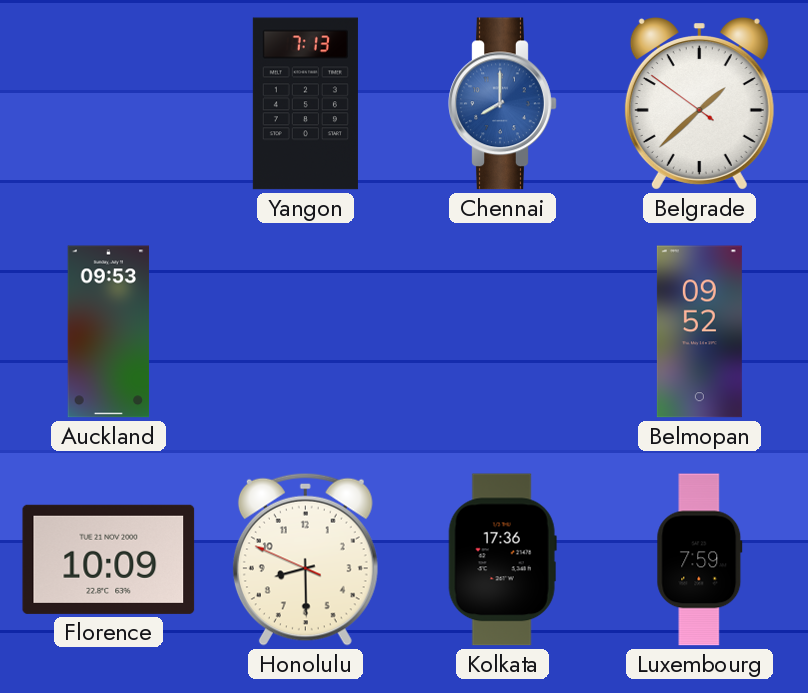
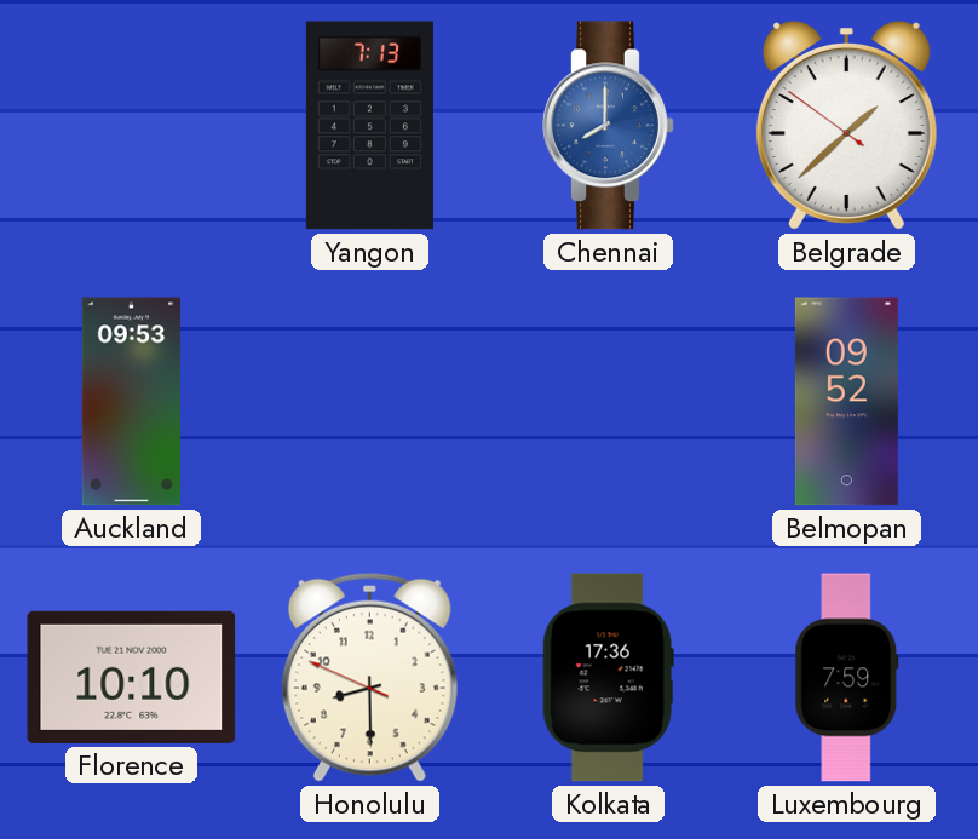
Florence: 10:09 -> 10:10 (132, 677)
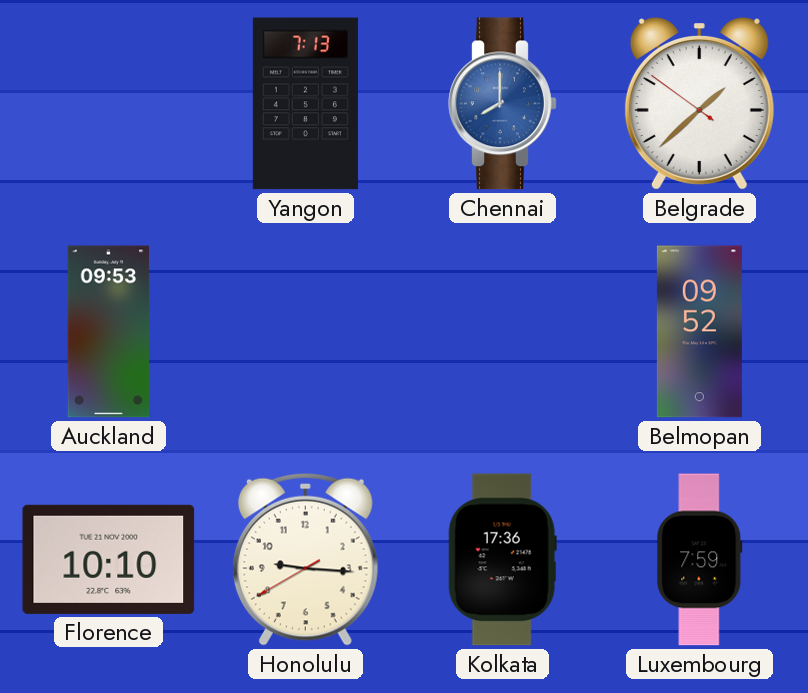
Honolulu: 8:29 -> 9:15 (305, 559)
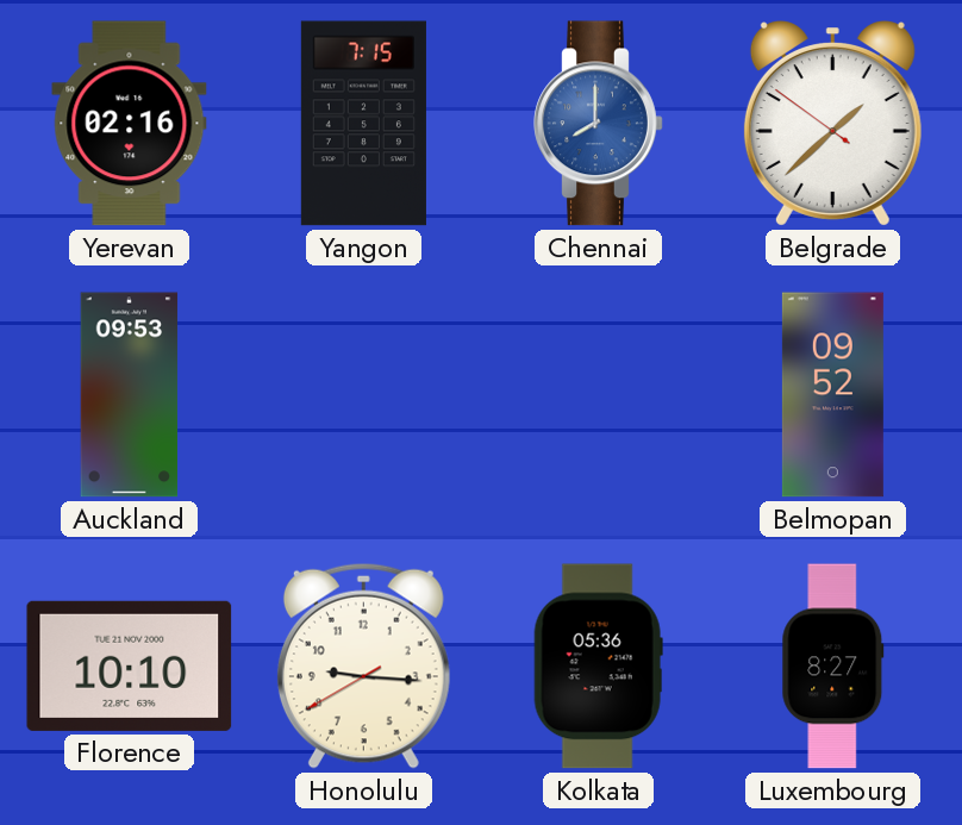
Yerevan: none -> 02:16 (130, 124)
Yangon: 7:13 -> 7:15 (363, 124)
Kolkata: 17:36 -> 05:36 (598, 667)
Luxembourg: 7:59 -> 8:27 (833, 667)
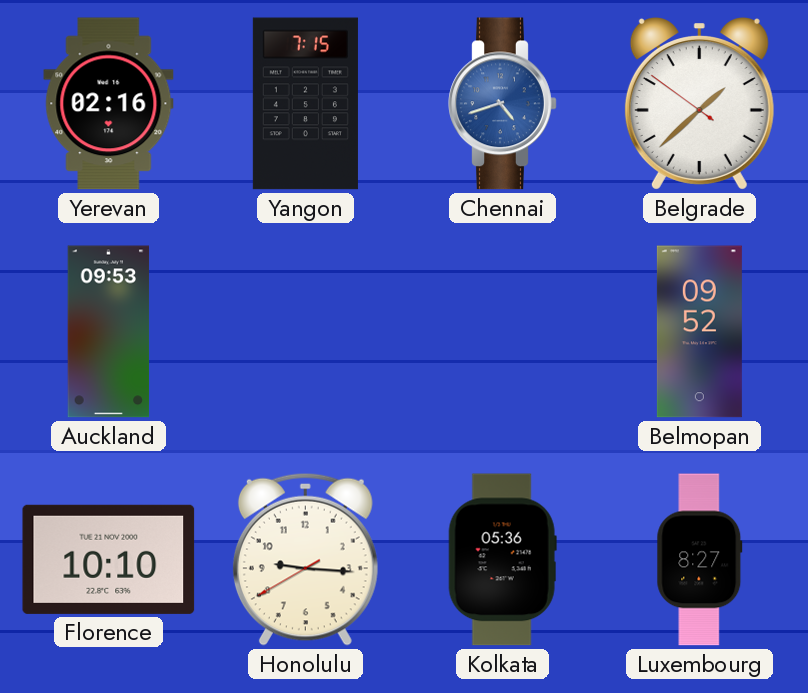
Chennai: 8:00 -> 4:42 (503, 104)
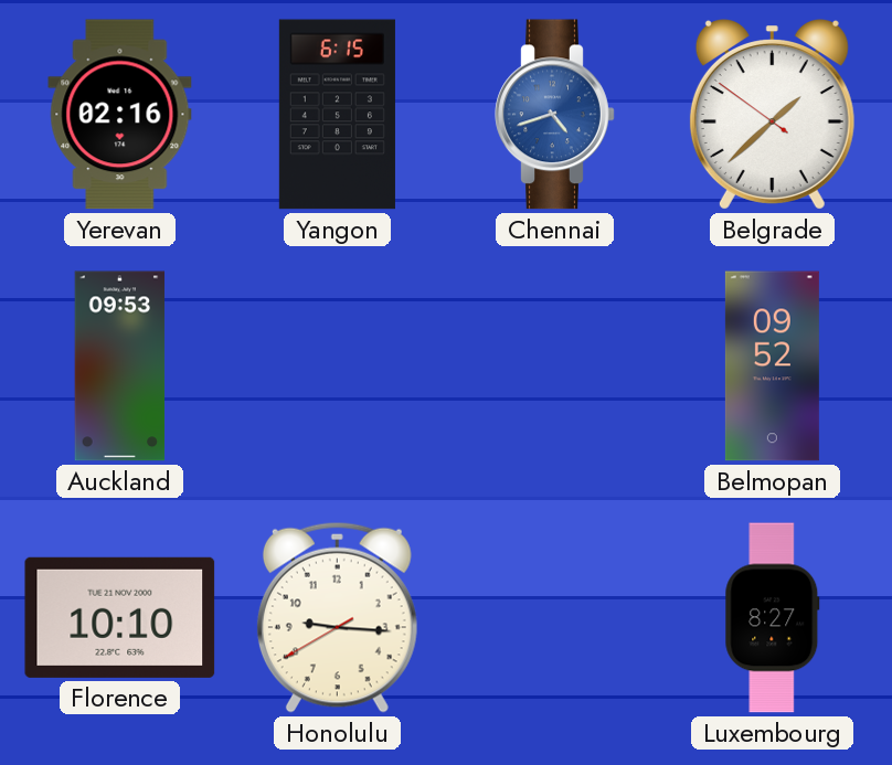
Yangon: 7:15 -> 6:15 (337, 115)
Kolkata: 05:36 -> none (502, 560)
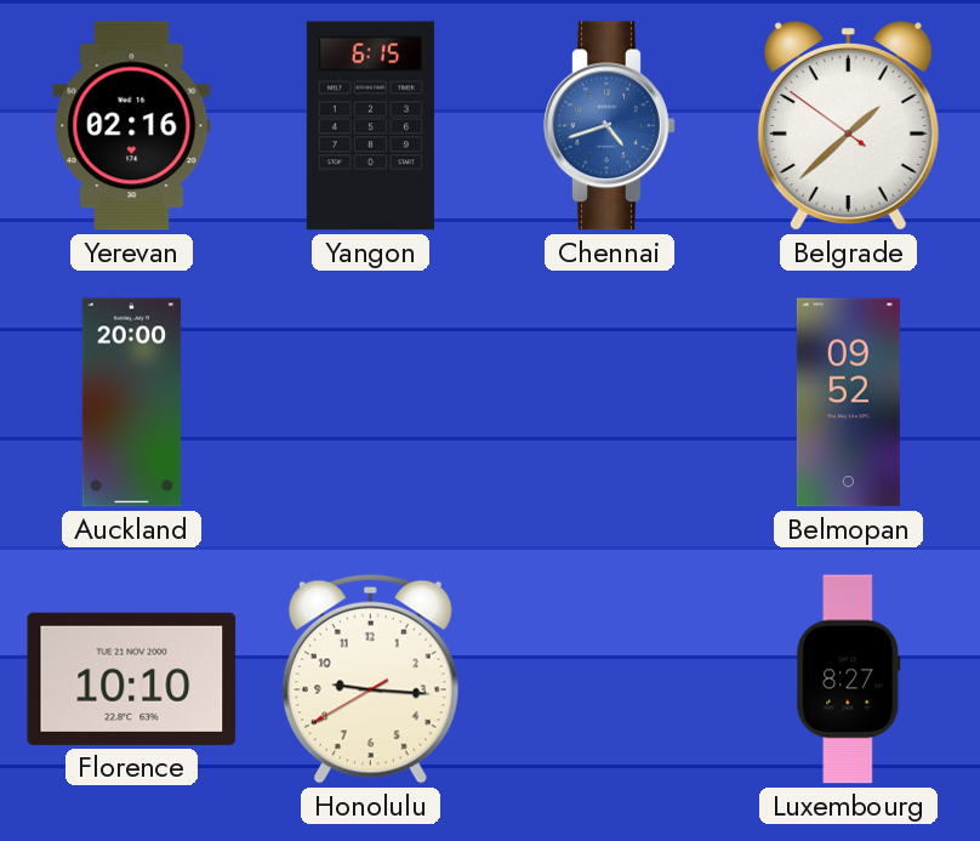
Auckland: 09:53 -> 20:00 (132, 403)
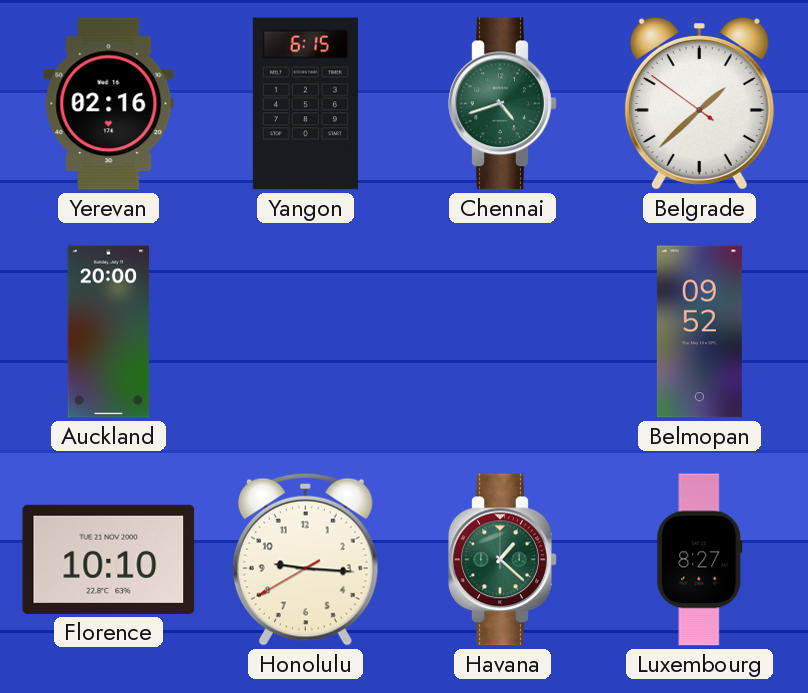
Chennai dial: blue -> green (503, 104)
Havana: none -> 1:22 (503, 560)
